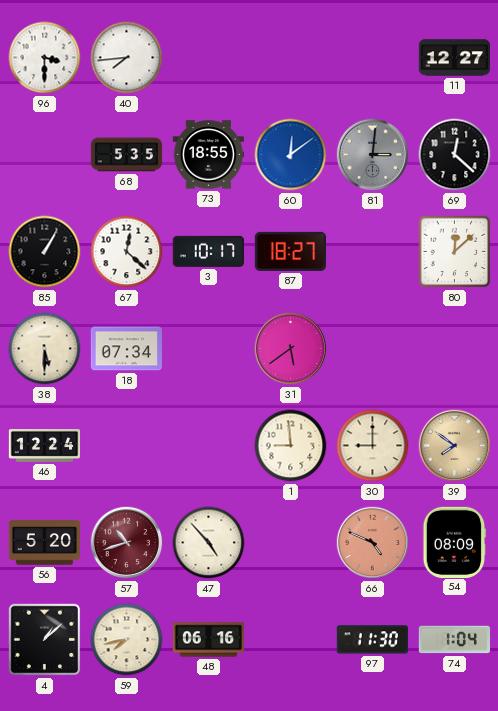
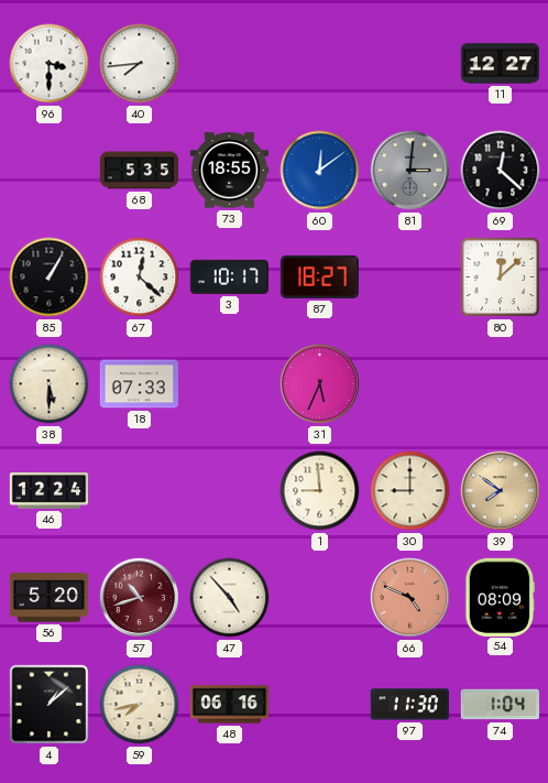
18: 07:34 -> 07:33 (139, 384)
31: 5:39 -> 5:34 (320, 384)
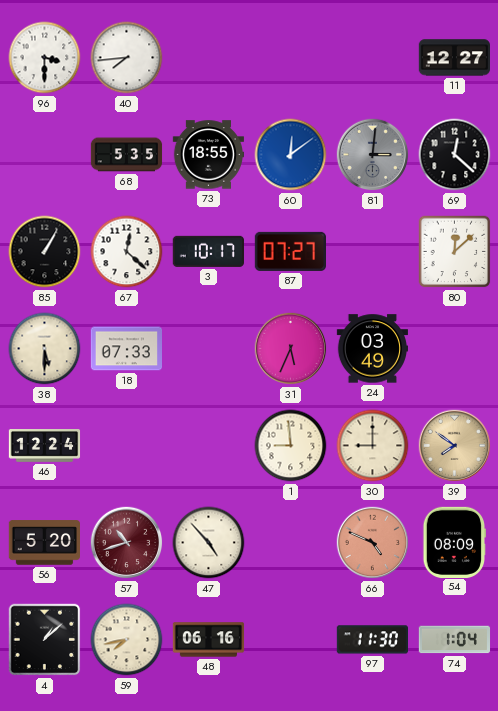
87: 18:27 -> 07:27 (290, 251)
24: none -> 03:49 (372, 349)
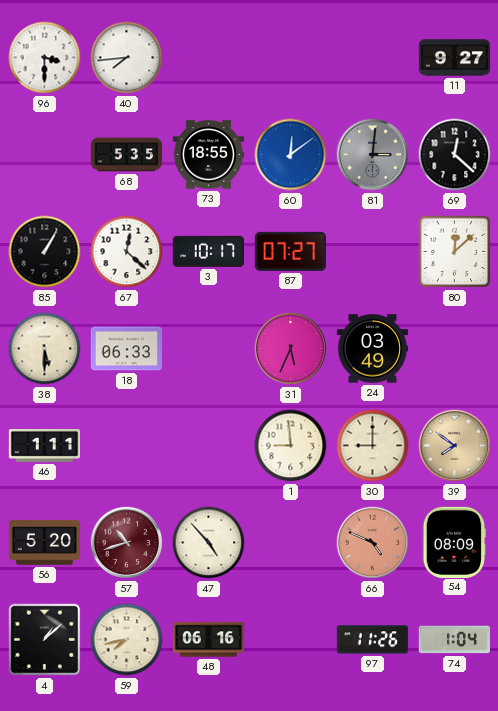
11: 12:27 -> 9:27 (455, 58)
18: 07:33 -> 06:33 (126, 349)
46: 12:24 -> 1:11 (45, 446)
97: 11:30 -> 11:26 (372, 640)
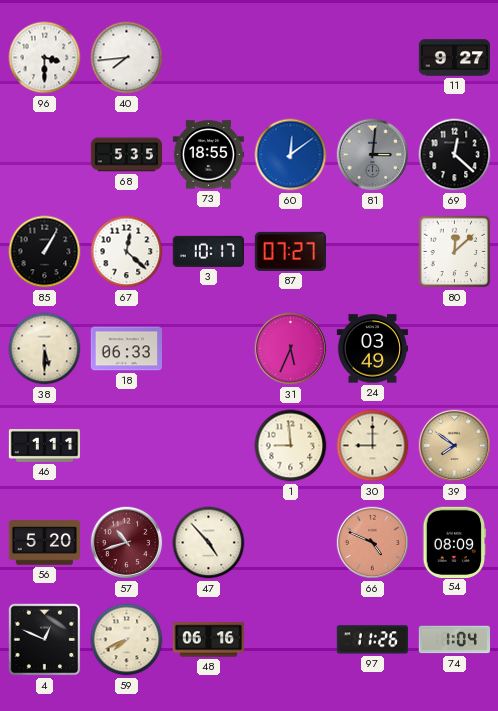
4: 1:08 -> 12:49 (45, 640)
59: 7:43 -> 7:41 (127, 640)
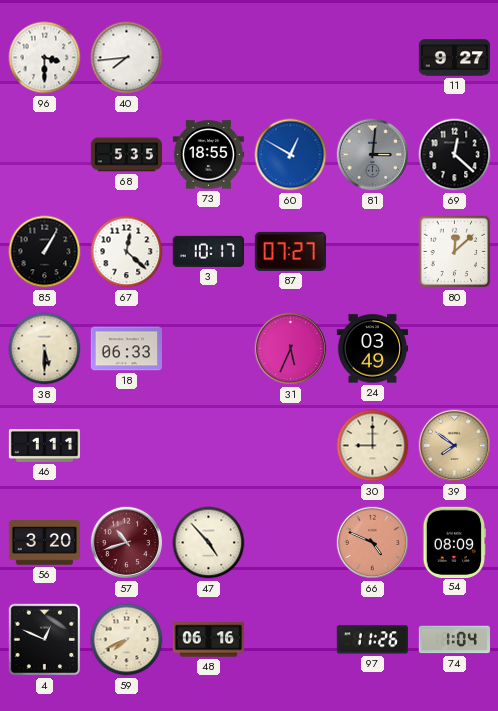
60: 12:09 -> 12:50 (291, 155)
1: 8:59 -> none (291, 446)
56: 5:20 -> 3:20 (44, 543)
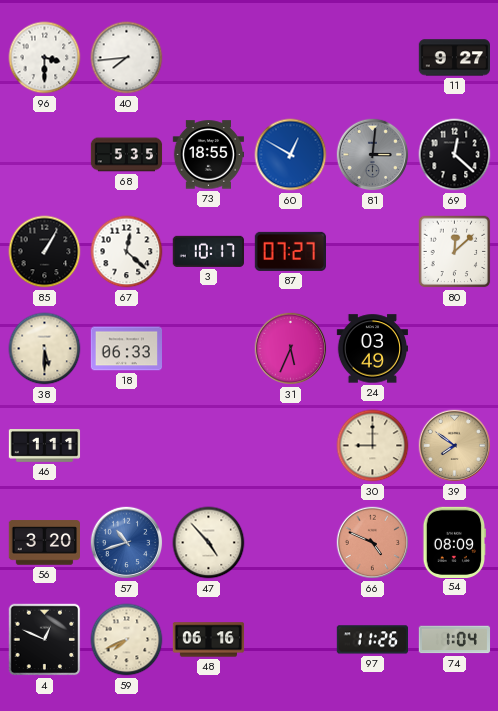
57 dial: burgundy -> blue (127, 543)
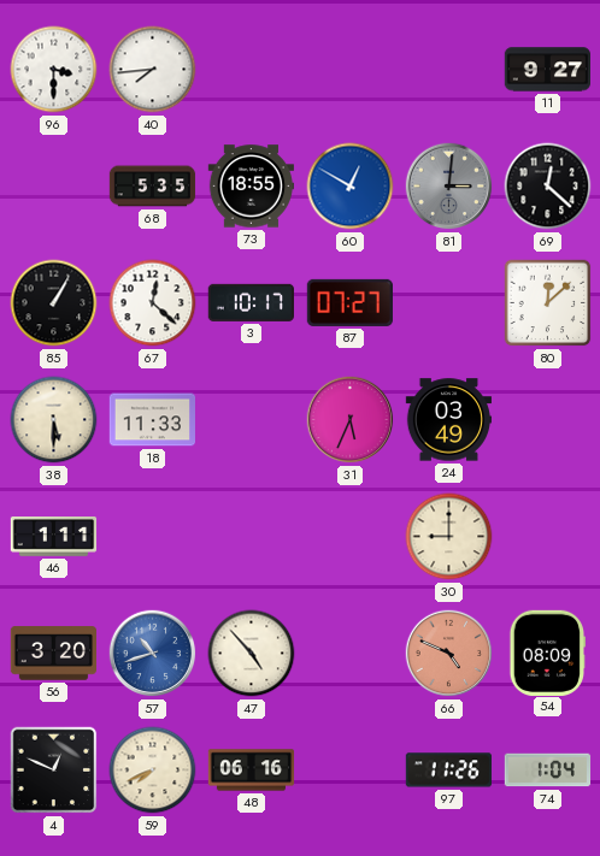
18: 06:33 -> 11:33 (152, 420)
39: 7:51 -> none (455, 446)
